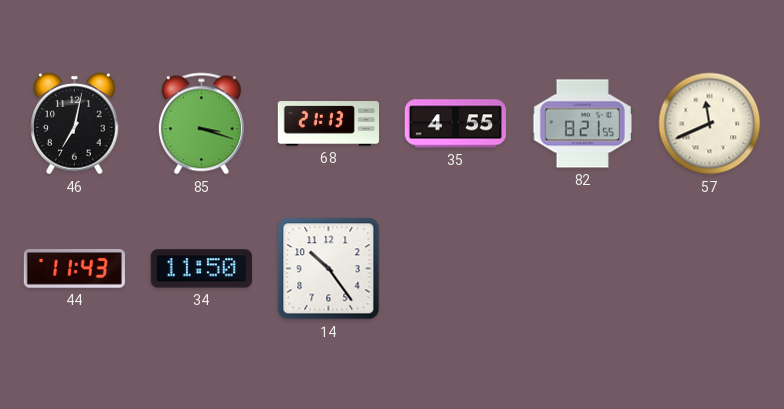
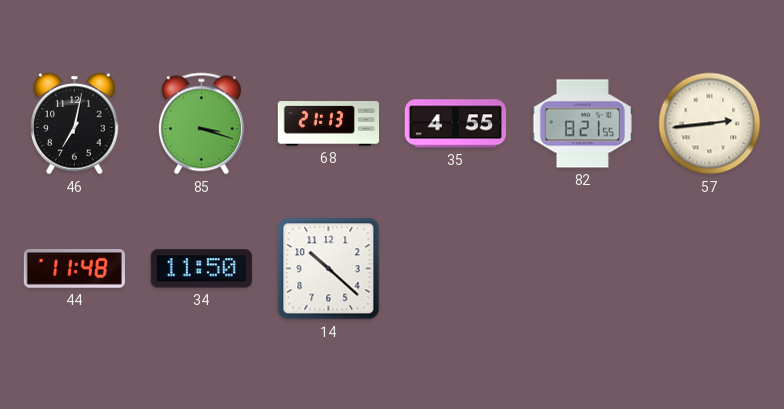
57: 11:41 -> 2:44 (710, 124)
44: 11:43 -> 11:48 (74, 269)
14: 10:24 -> 10:22 (329, 269)
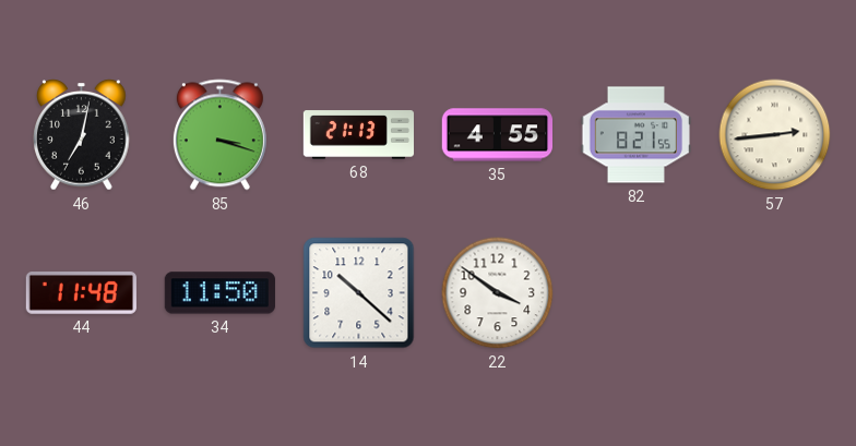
22: none -> 3:51 (498, 293)
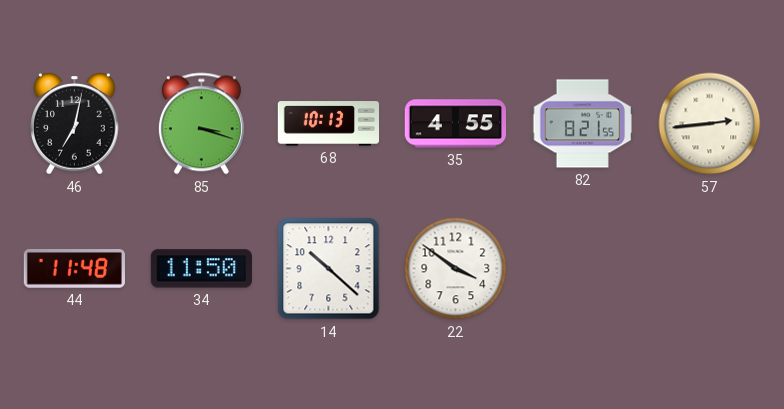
68: 21:13 -> 10:13 (329, 124)
